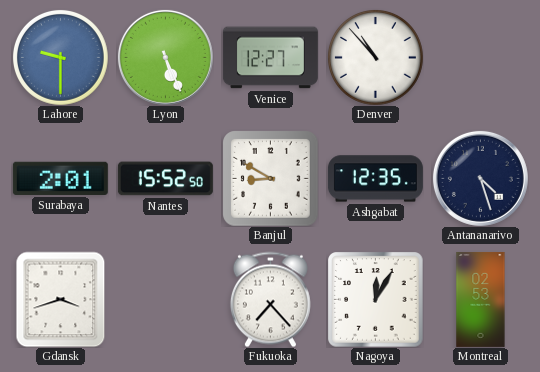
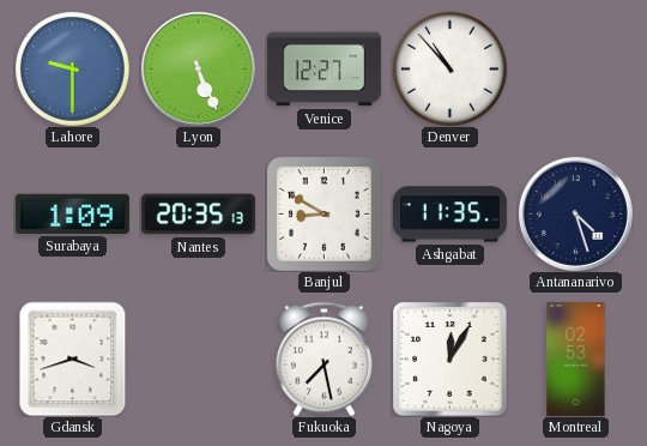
Surabaya: 2:01 -> 1:09 (72, 213)
Nantes: 15:52 -> 20:35 (198, 215)
Ashgabat: 12:35 -> 11:35 (449, 215)
Fukuoka: 7:23 -> 7:28 (323, 358)
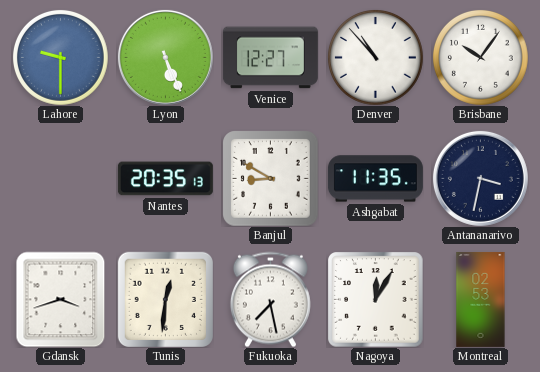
Brisbane: none -> 10:06 (480, 57)
Surabaya: 1:09 -> none (72, 213)
Antananarivo: 4:27 -> 3:32 (480, 178)
Tunis: none -> 12:31 (165, 299)
